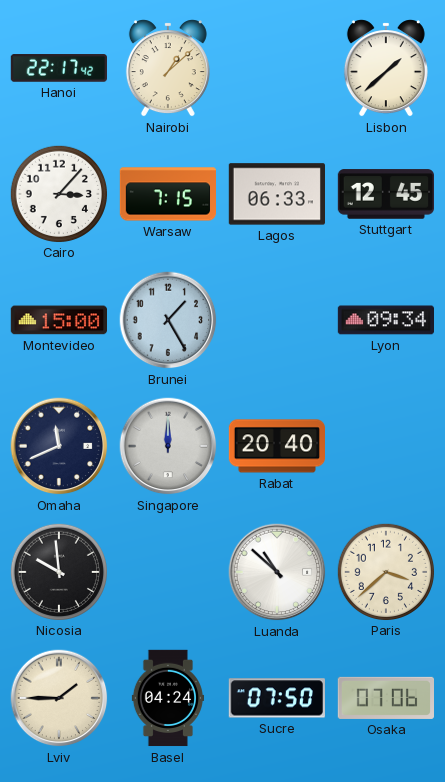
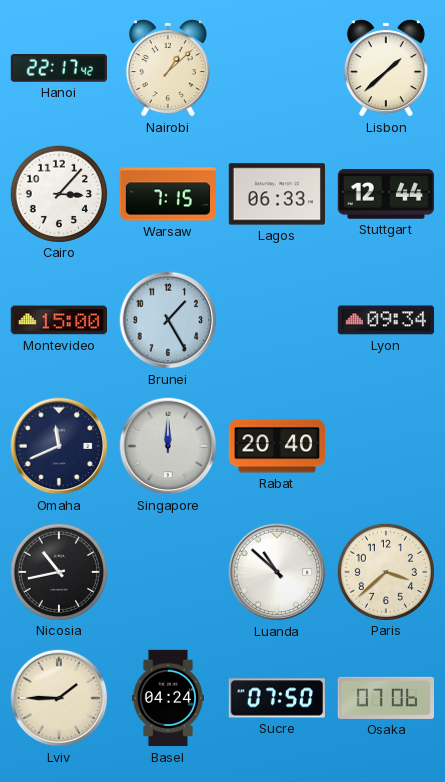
Stuttgart: 12:45 -> 12:44 (385, 194)
Nicosia: 9:59 -> 10:43 (58, 571)
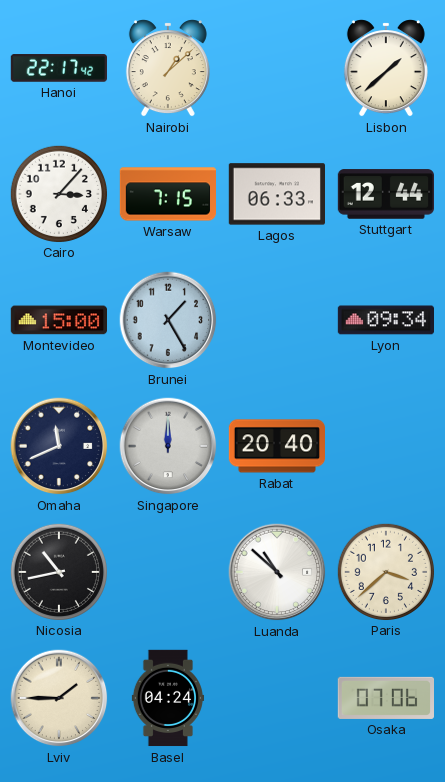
Sucre: 07:50 -> none (277, 698)
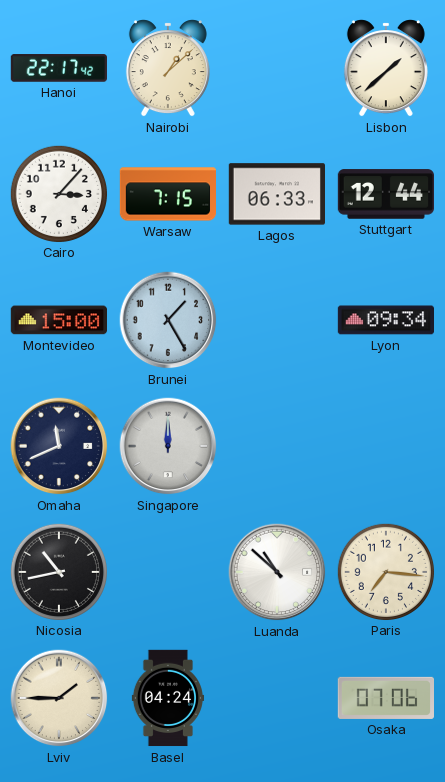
Rabat: 20:40 -> none (277, 446)
Paris: 3:38 -> 7:16 (385, 571)
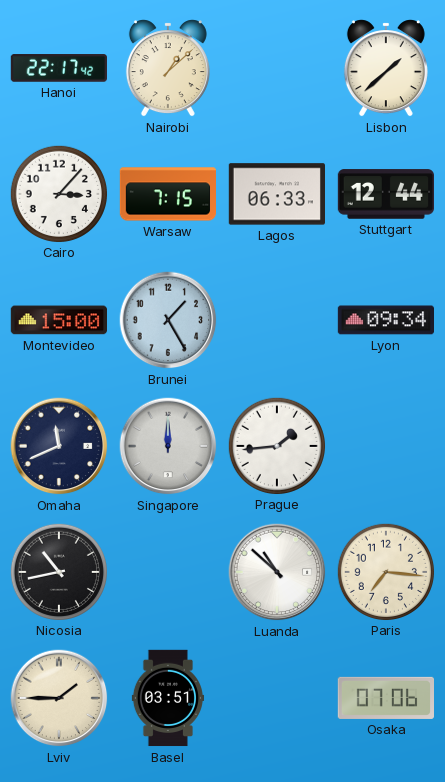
Prague: none -> 1:44 (276, 445)
Basel: 04:24 -> 03:51 (168, 698)
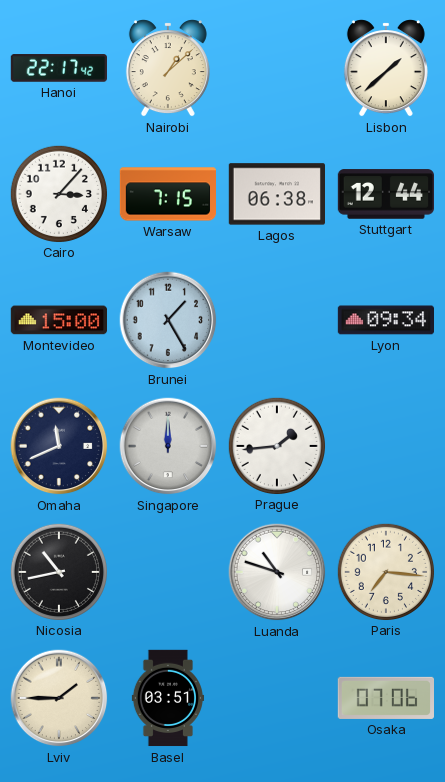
Lagos: 06:33 -> 06:38 (276, 194)
Luanda: 10:52 -> 10:48 (277, 572)
